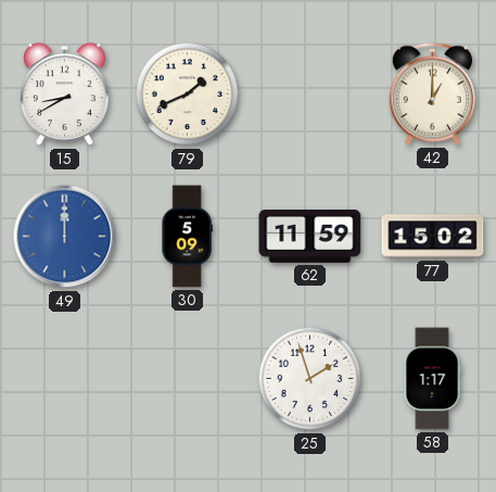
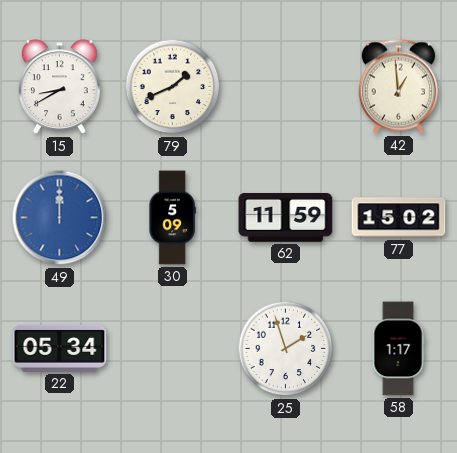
42: 1:00 -> 12:59 (398, 87)
22: none -> 05:34 (60, 348)
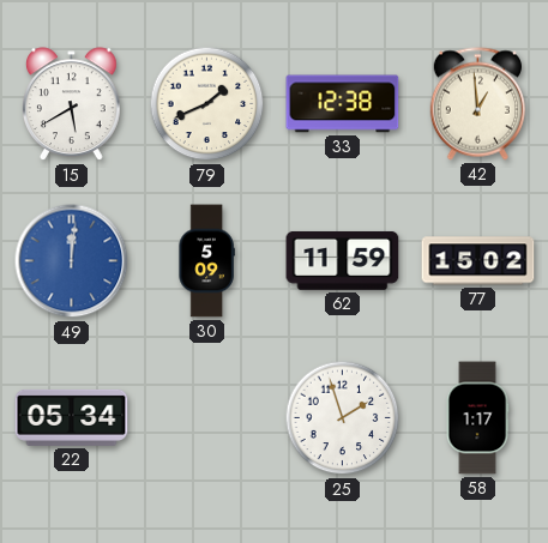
15: 8:40 -> 5:40 (72, 104)
33: none -> 12:38 (343, 104)
49: 12:00 -> 12:01 (72, 261)
